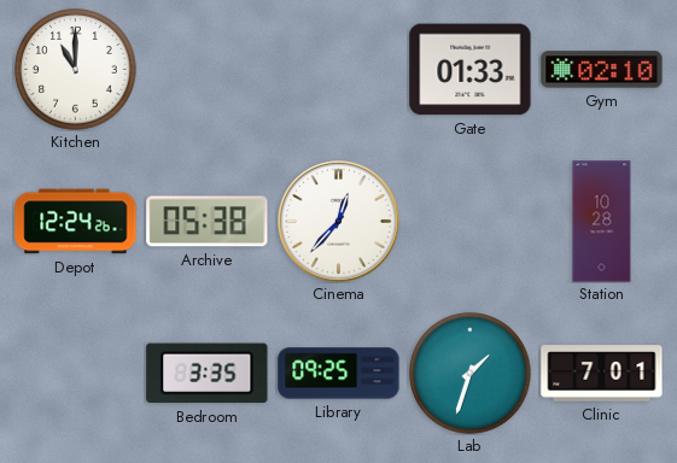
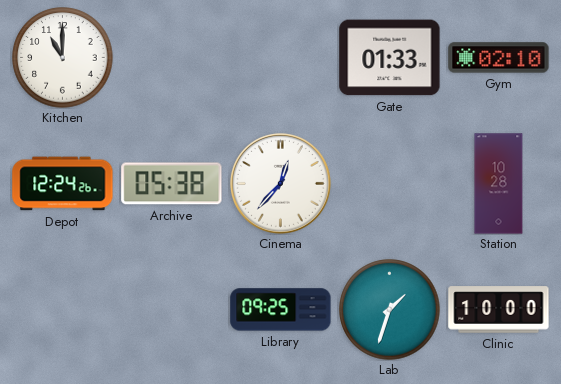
Bedroom: 3:35 -> none (208, 374)
Clinic: 7:01 -> 10:00 (499, 310)
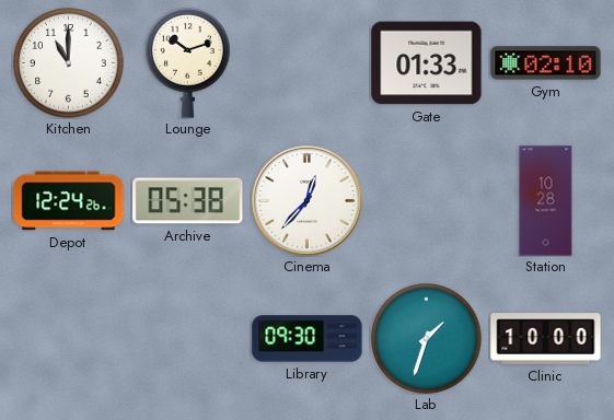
Lounge: none -> 10:12 (188, 62)
Library: 09:25 -> 09:30 (308, 339)
